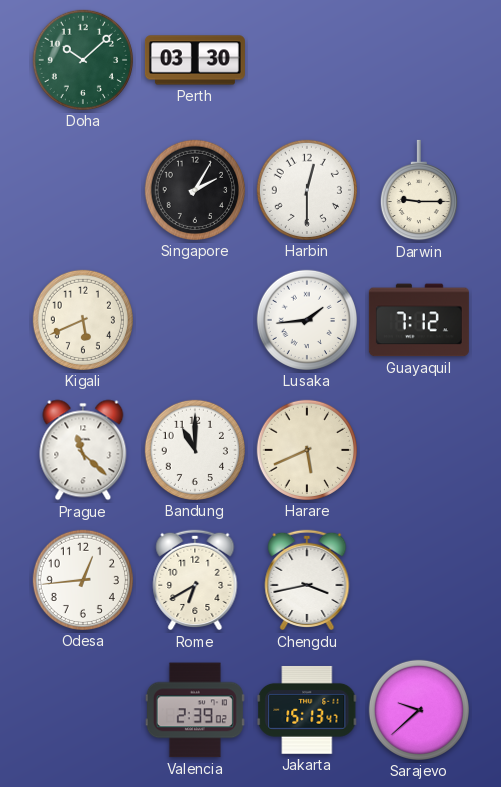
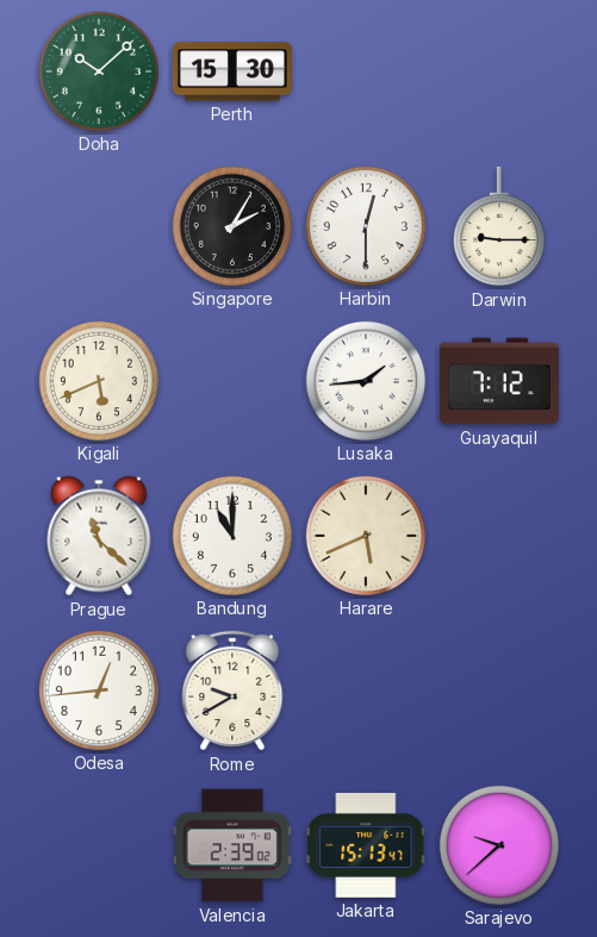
Perth: 03:30 -> 15:30 (232, 71)
Rome: 6:40 -> 9:40 (232, 691)
Chengdu: 3:43 -> none (307, 580)
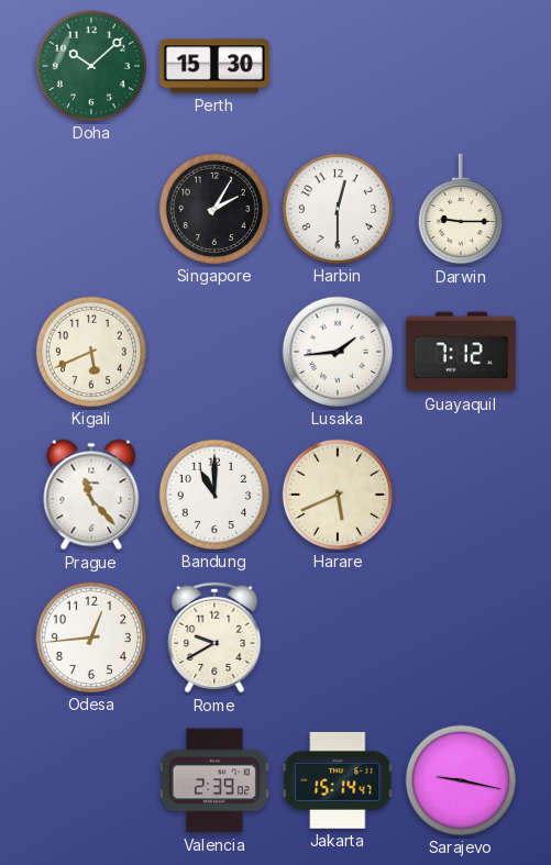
Prague: 11:22 -> 11:23 (91, 495)
Jakarta: 15:13 -> 15:14 (338, 780)
Sarajevo: 9:38 -> 9:17 (461, 780)
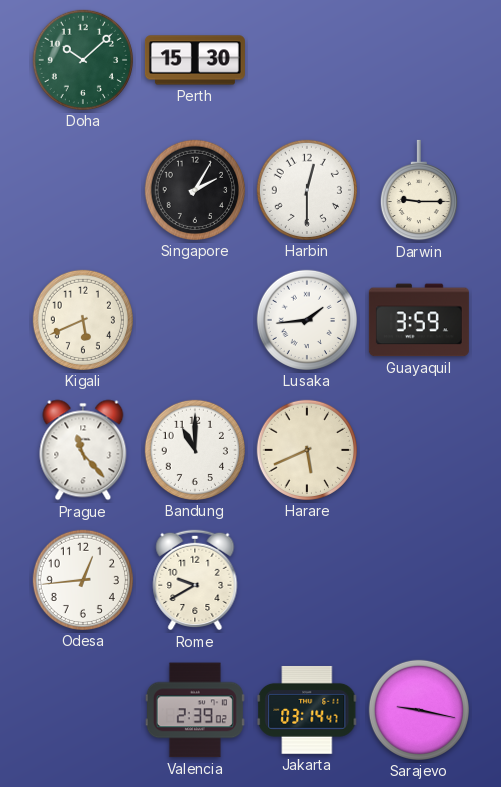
Guayaquil: 7:12 -> 3:59 (419, 320)
Jakarta: 15:14 -> 03:14 (307, 710)
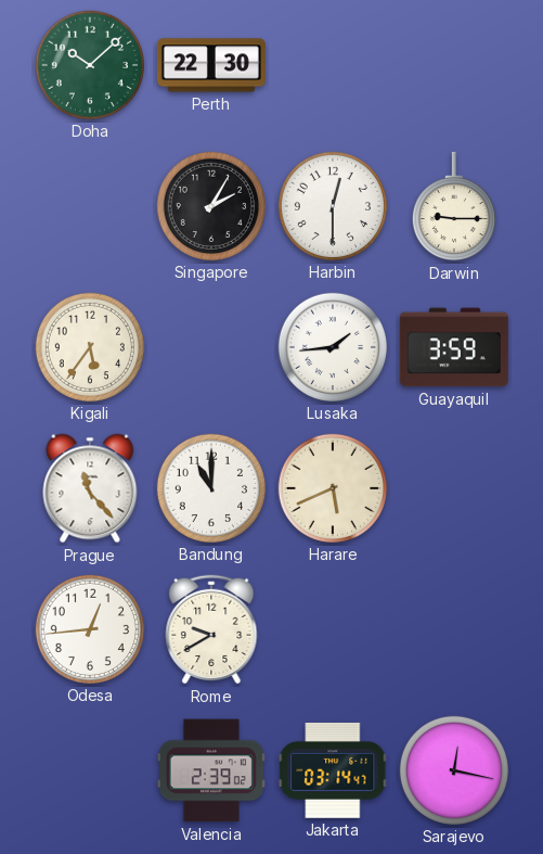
Perth: 15:30 -> 22:30 (211, 65)
Kigali: 5:41 -> 5:36 (90, 347)
Sarajevo: 9:17 -> 12:17 (454, 770)
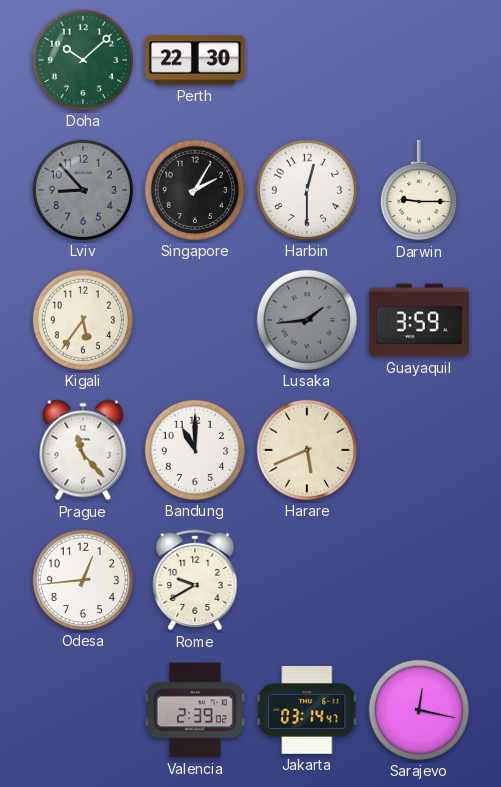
Lviv: none -> 8:53 (83, 190)
Lusaka dial: white -> grey (307, 320)
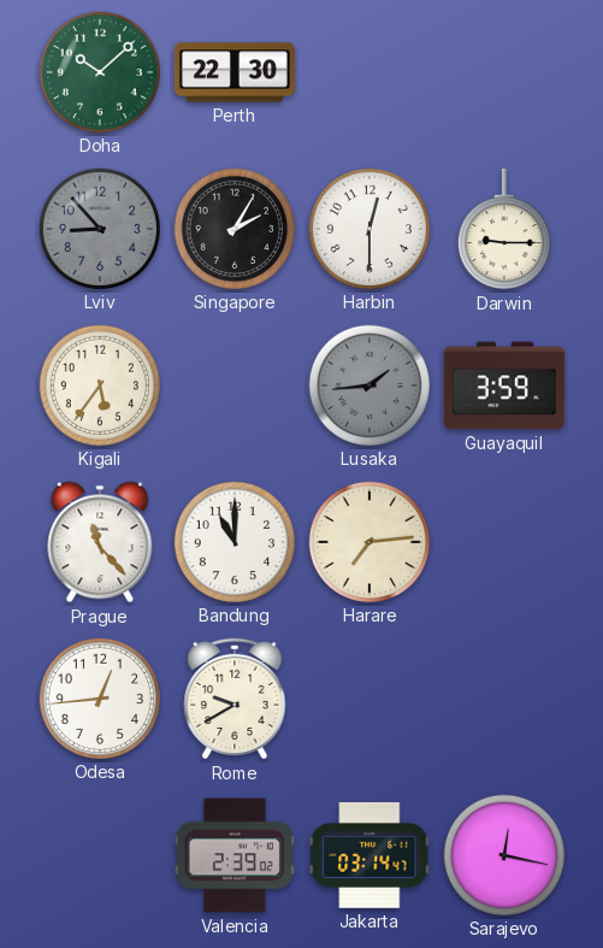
Harare: 5:41 -> 7:14 (370, 542)
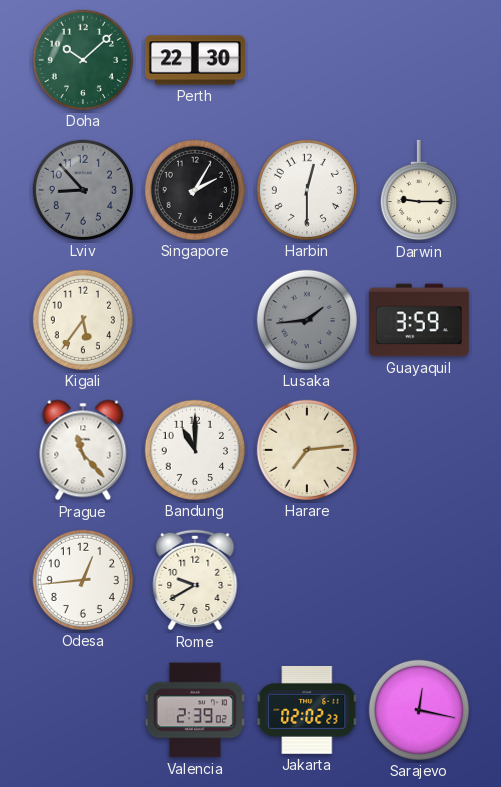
Jakarta: 03:14 -> 02:02 (307, 710)
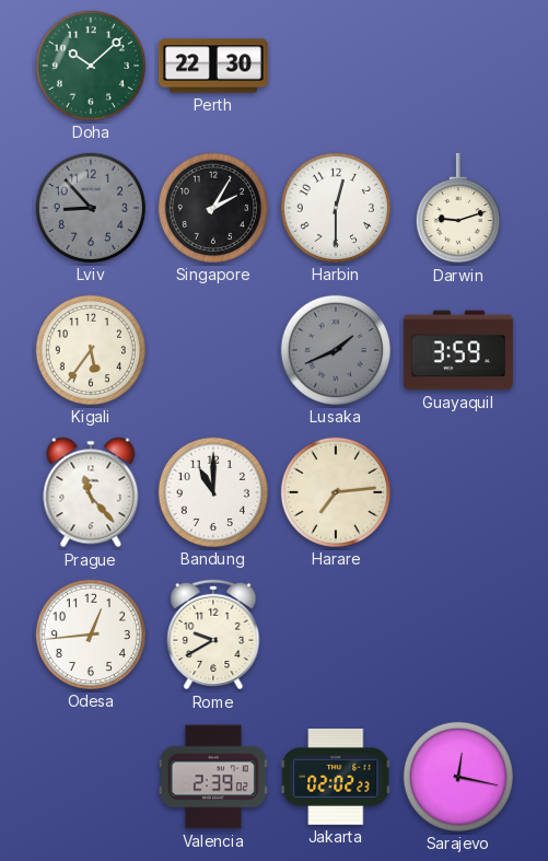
Darwin: 9:15 -> 9:12 (458, 208)
Lusaka: 1:44 -> 1:41 (336, 350)
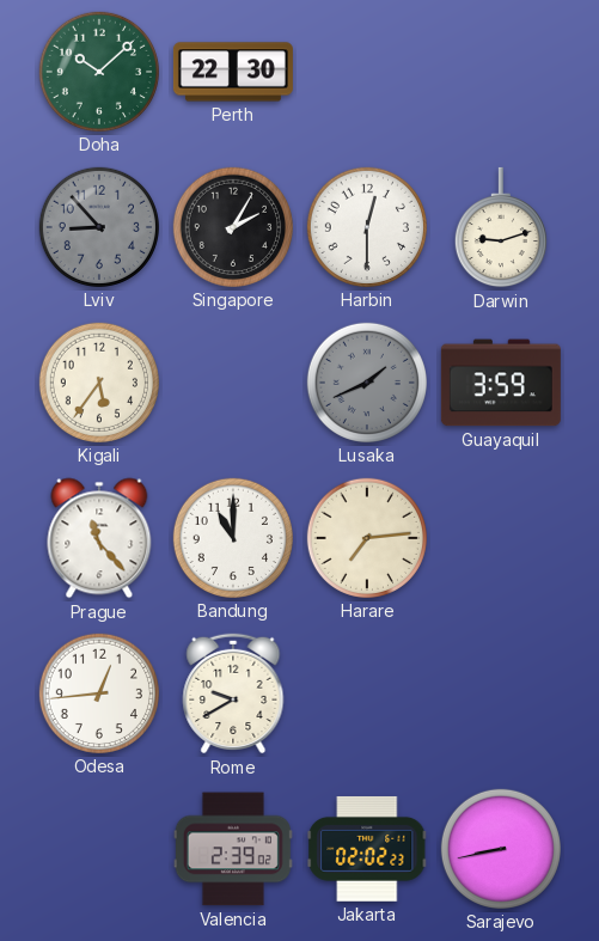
Sarajevo: 12:17 -> 8:43 (501, 849)
